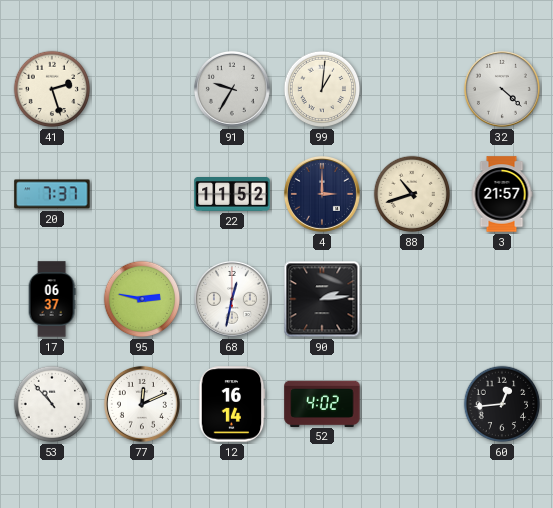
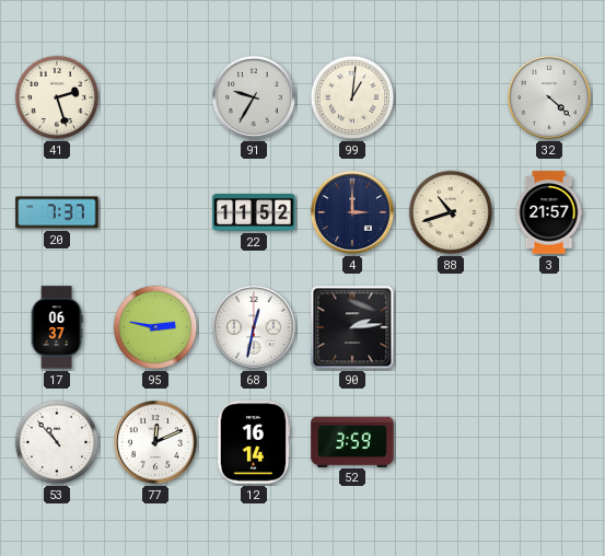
52: 4:02 -> 3:59 (352, 441)
60: 12:44 -> none (502, 404)
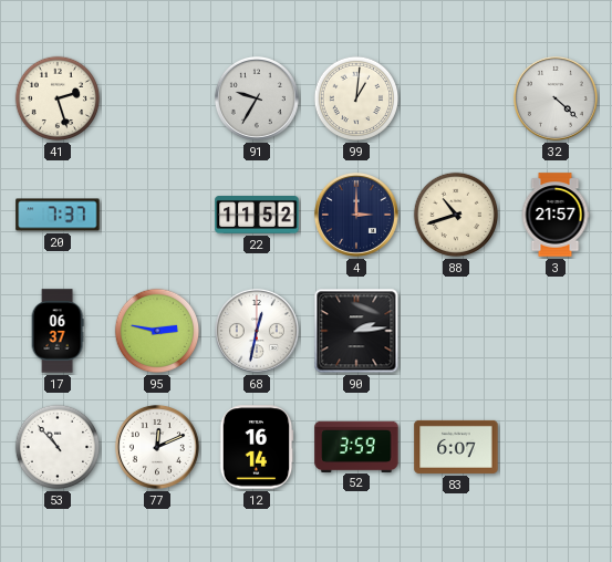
83: none -> 6:07 (456, 447)
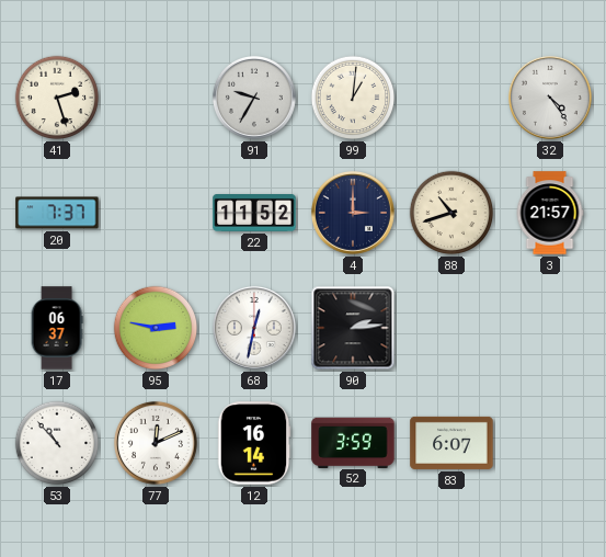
32: 4:22 -> 4:24 (550, 98)
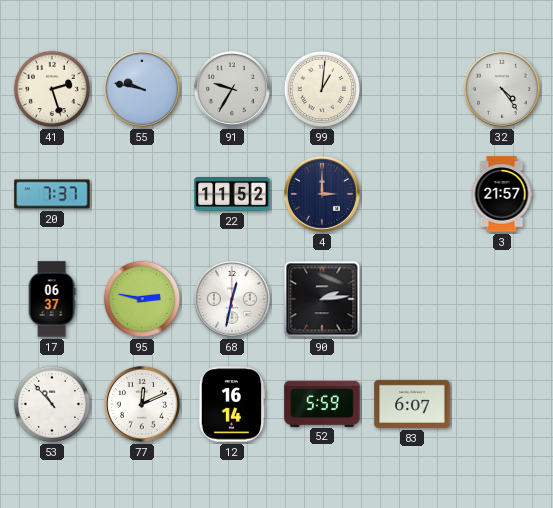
55: none -> 9:47 (142, 89)
88: 10:42 -> none (451, 213)
52: 3:59 -> 5:59 (322, 403)
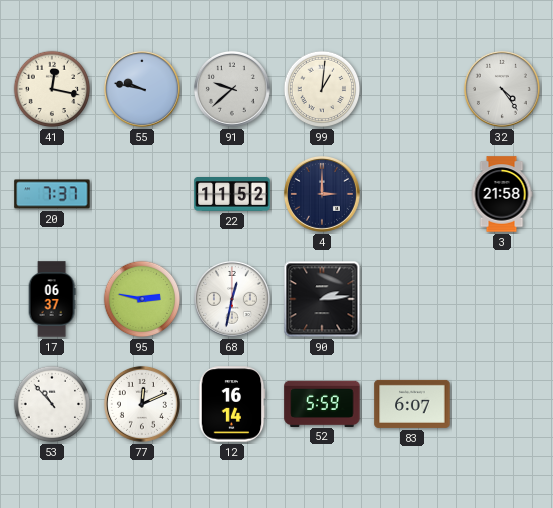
41: 2:27 -> 12:17 (52, 89)
91: 9:35 -> 9:38 (232, 89)
3: 21:57 -> 21:58 (502, 194)
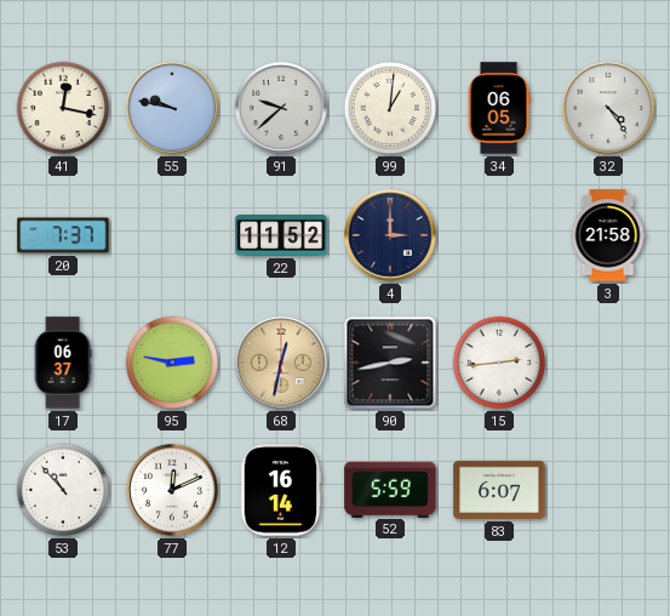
34: none -> 06:05 (499, 108)
68 dial: white -> champagne (281, 363)
90: 2:14 -> 2:43 (390, 363)
15: none -> 2:44 (499, 363)
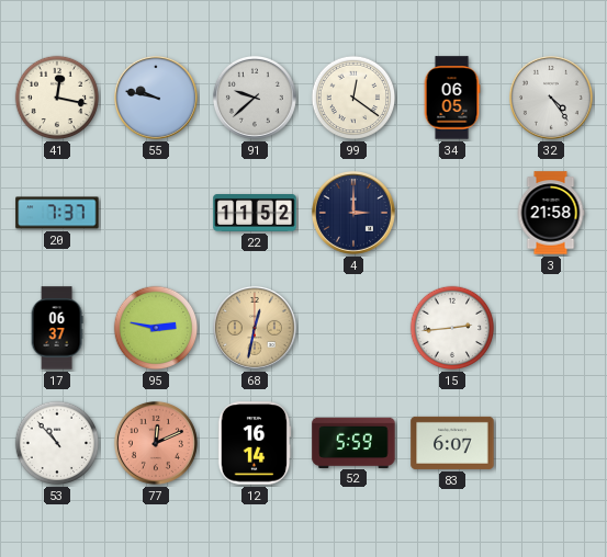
99: 1:01 -> 12:21 (353, 98)
90: 2:43 -> none (390, 363)
77 dial: white -> salmon (156, 443)
